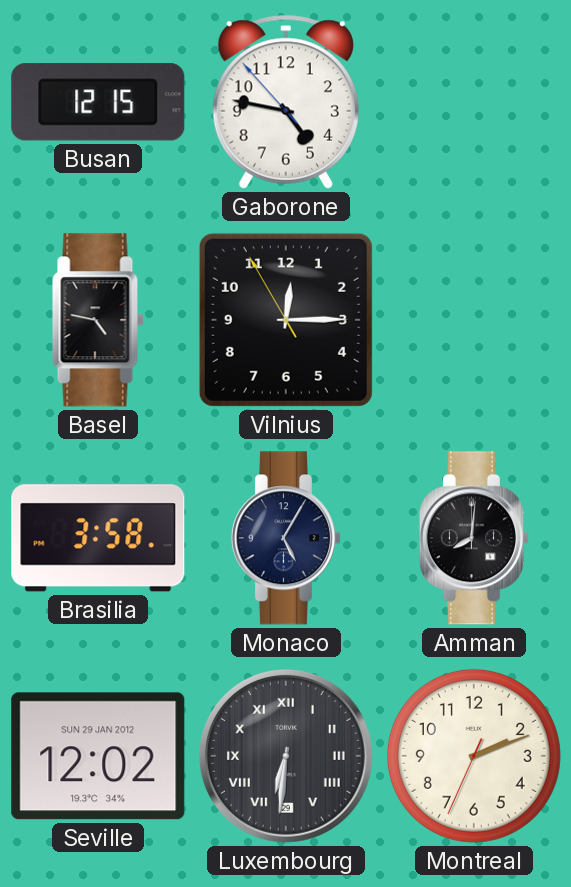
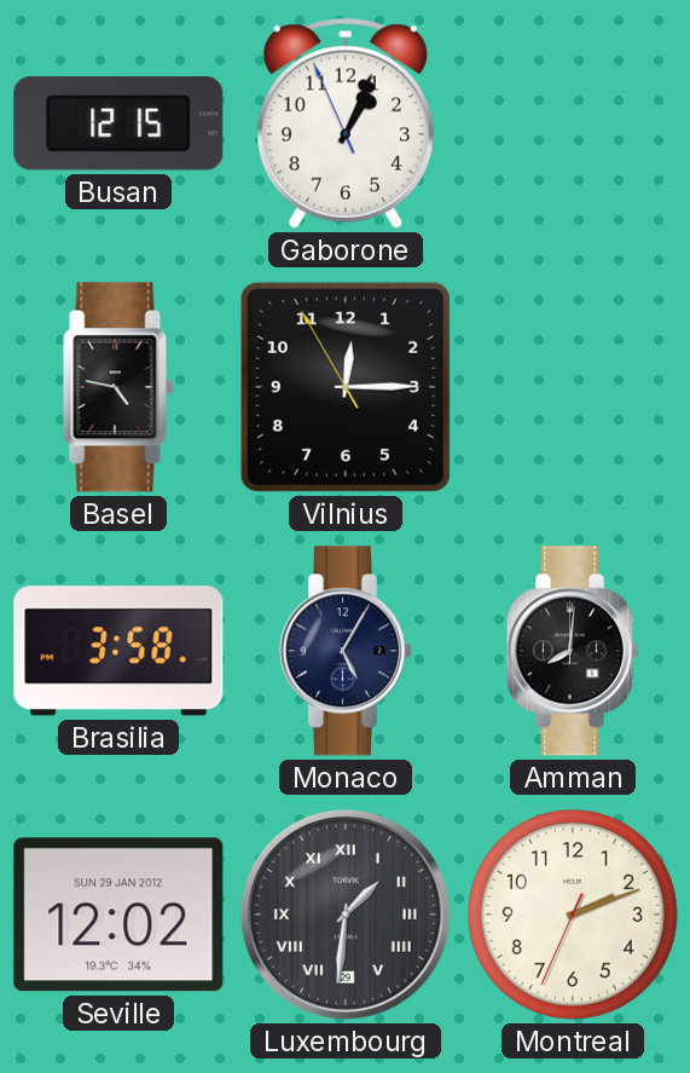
Gaborone: 4:46 -> 1:03 (346, 123)
Luxembourg: 6:31 -> 1:31 (346, 915)
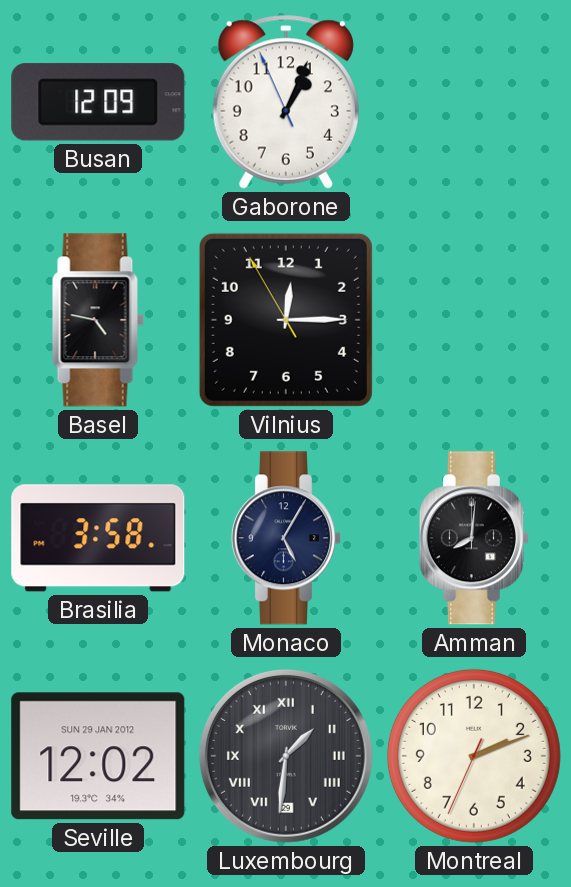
Busan: 12:15 -> 12:09 (98, 102)
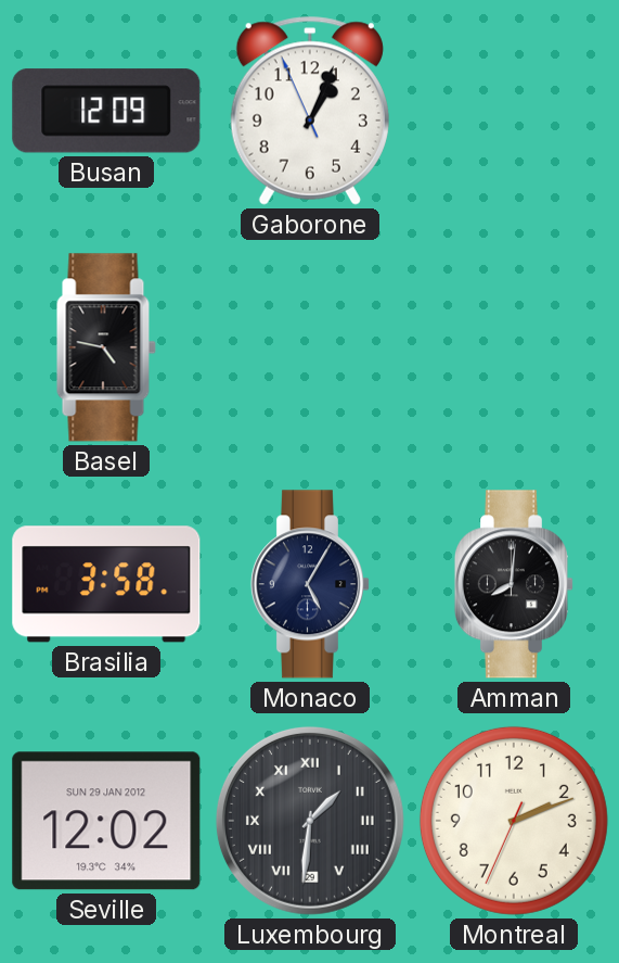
Vilnius: 12:14 -> none (286, 320)
